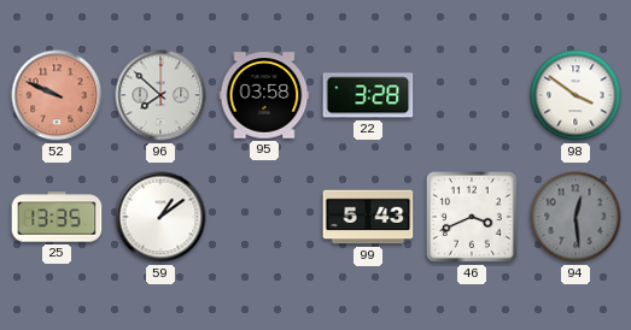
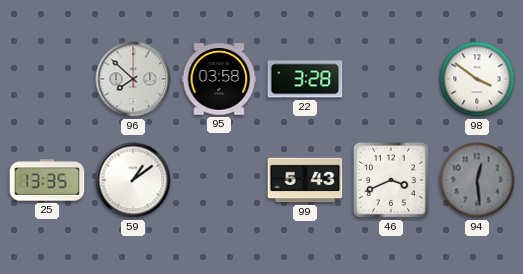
52: 9:49 -> none (57, 95)
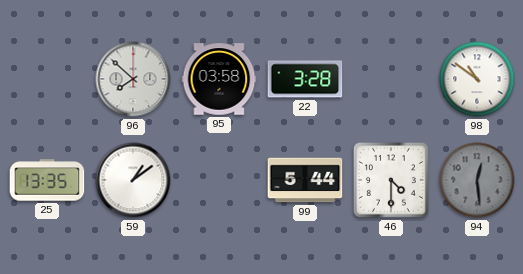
98: 3:51 -> 10:51 (477, 79)
99: 5:43 -> 5:44 (305, 180)
46: 3:41 -> 4:30 (391, 180)
